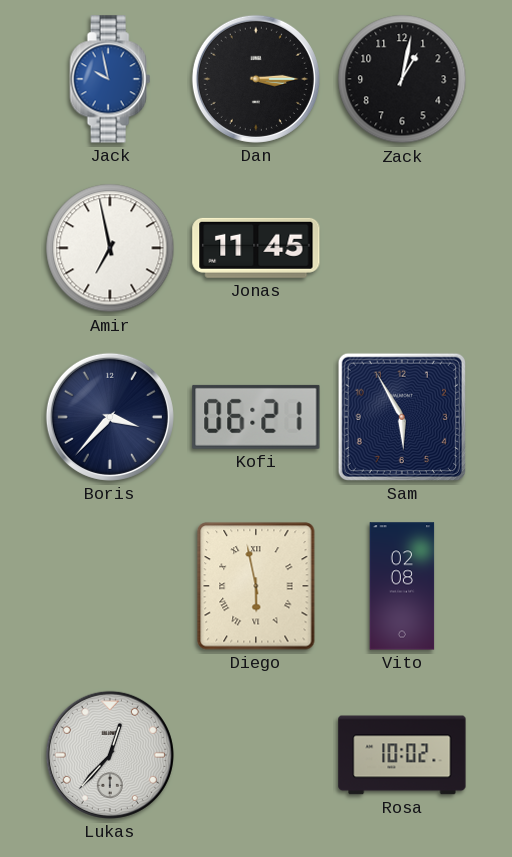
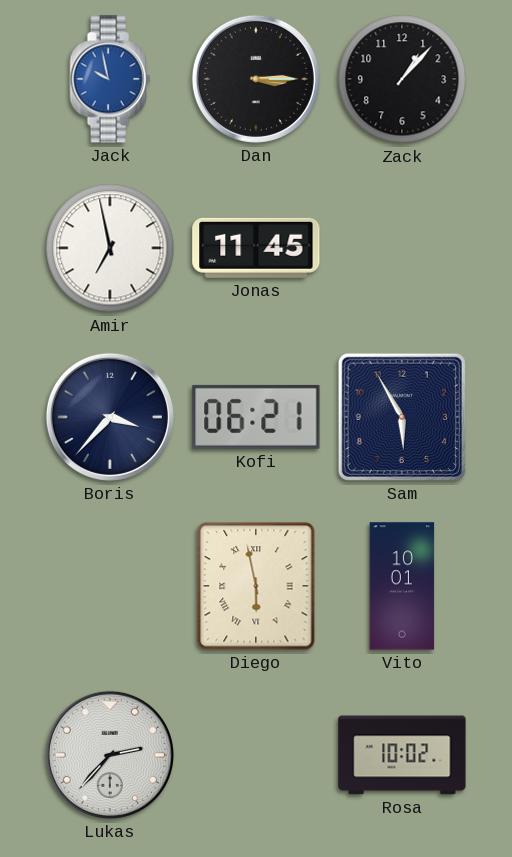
Zack: 1:02 -> 1:07 (402, 79)
Vito: 02:08 -> 10:01 (402, 586)
Lukas: 12:37 -> 2:37 (110, 755)
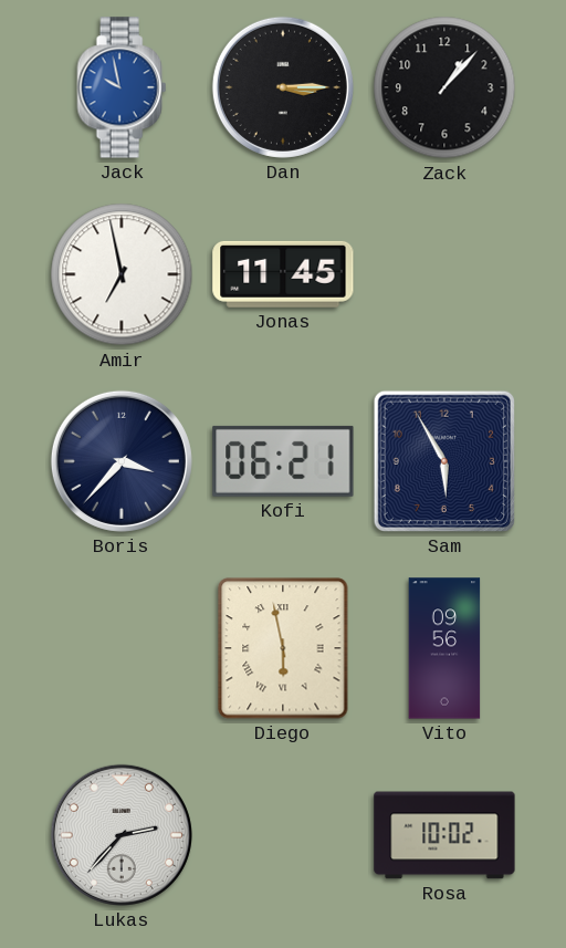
Vito: 10:01 -> 09:56 (444, 648)
